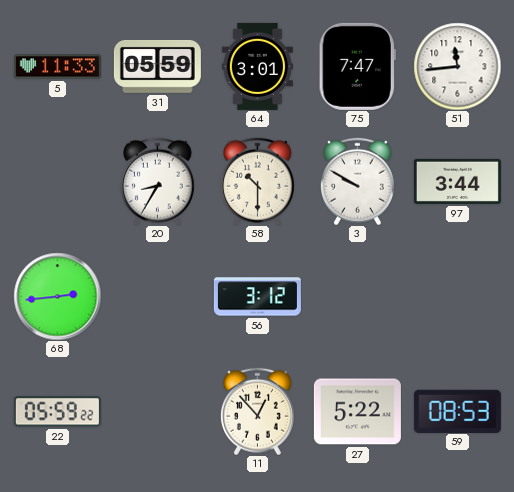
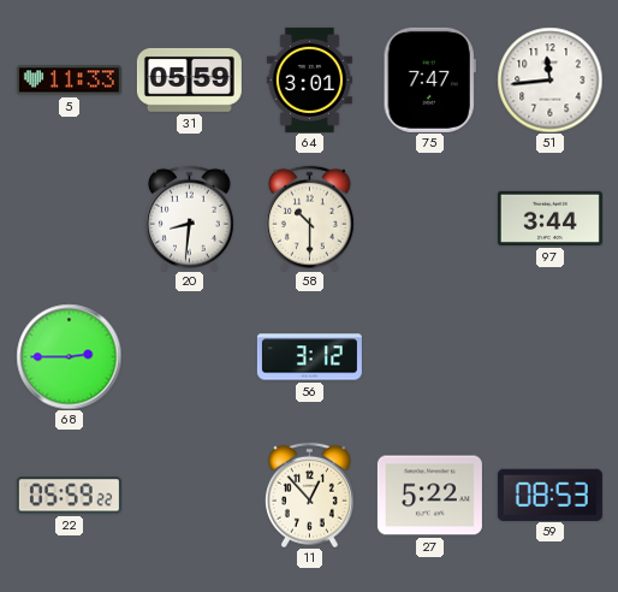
20: 8:35 -> 8:31 (189, 218)
3: 9:50 -> none (357, 181)
68: 2:44 -> 2:45 (69, 356)
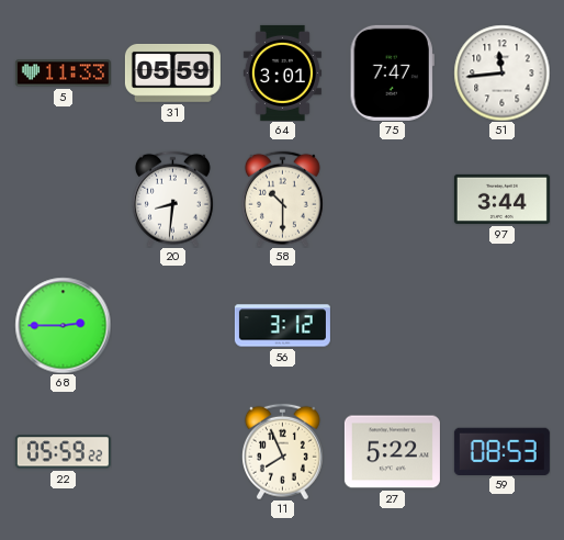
11: 12:53 -> 7:56 (282, 451)
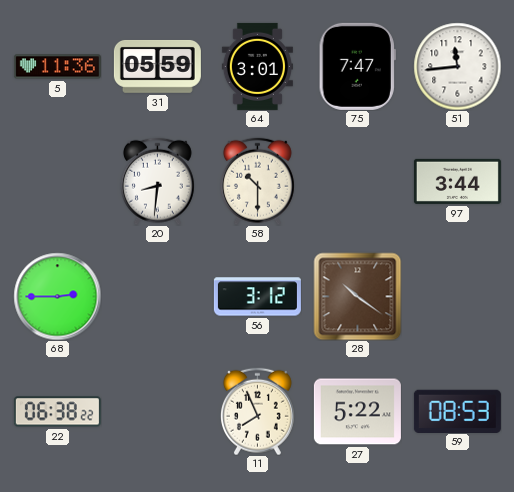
5: 11:33 -> 11:36 (57, 67)
28: none -> 10:21 (357, 296)
22: 05:59 -> 06:38 (57, 412)
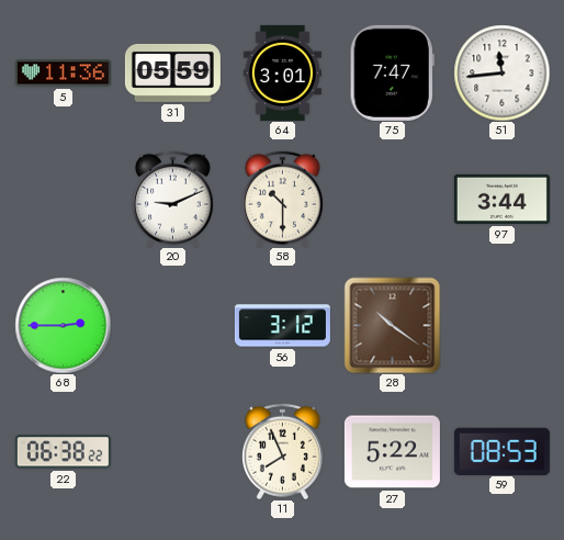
20: 8:31 -> 9:11 (172, 199)
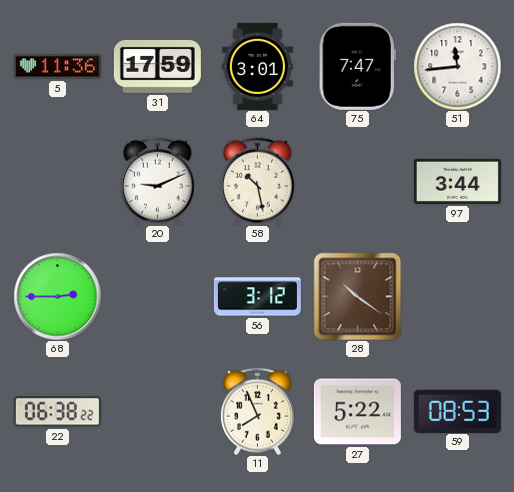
31: 05:59 -> 17:59 (157, 66)
58: 10:30 -> 10:28 (257, 181)
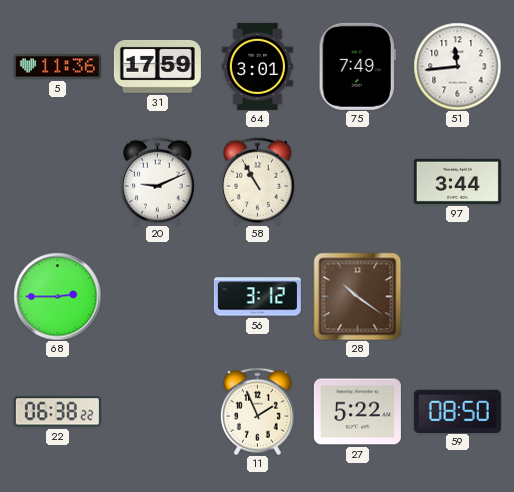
75: 7:47 -> 7:49 (357, 66)
58: 10:28 -> 10:55 (257, 181)
11: 7:56 -> 1:56 (257, 411)
59: 08:53 -> 08:50 (457, 411)
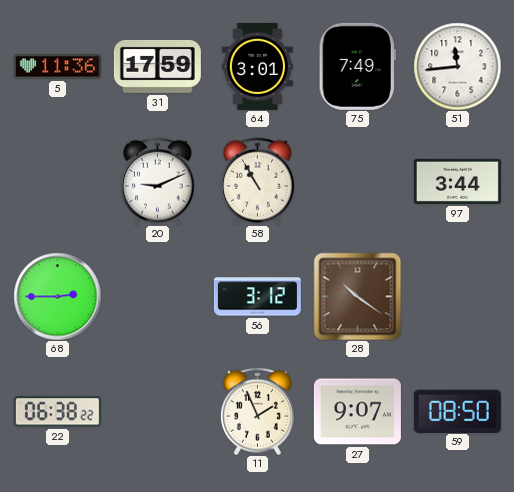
27: 5:22 -> 9:07 (357, 412)
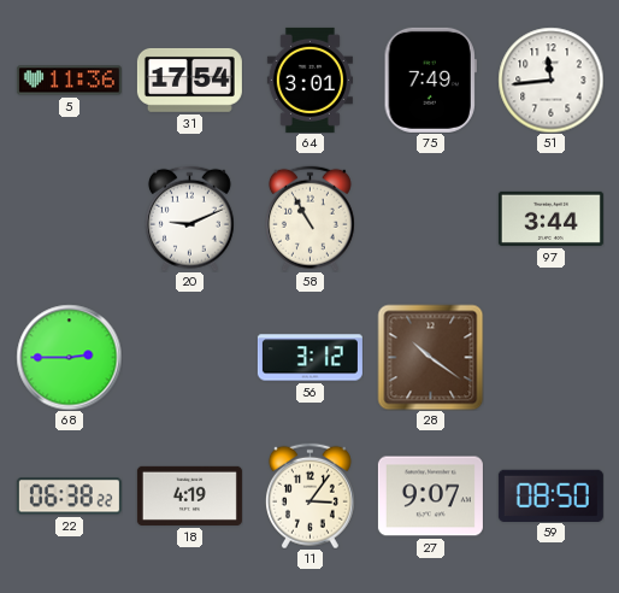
31: 17:59 -> 17:54 (189, 80)
18: none -> 4:19 (189, 495)
11: 1:56 -> 3:06 (309, 495)
